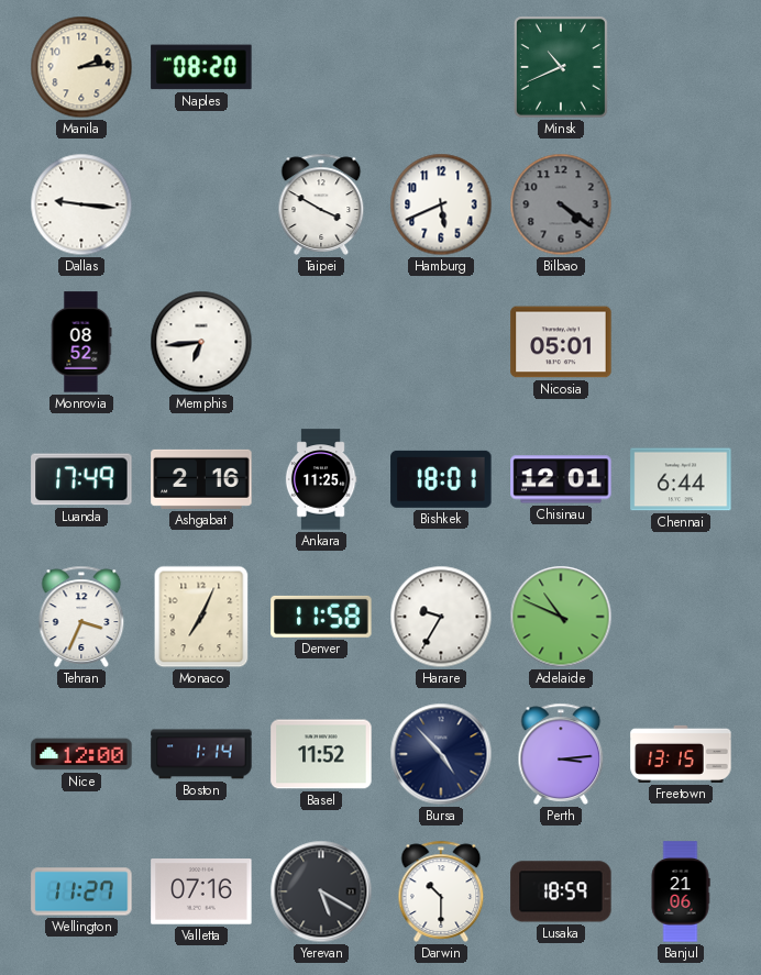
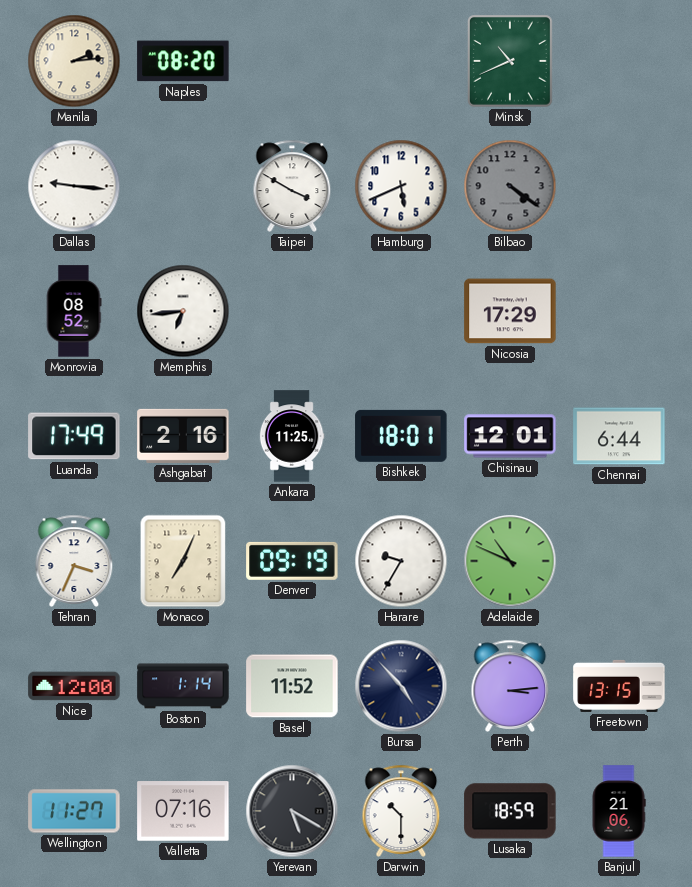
Nicosia: 05:01 -> 17:29 (510, 311)
Denver: 11:58 -> 09:19 (292, 561)
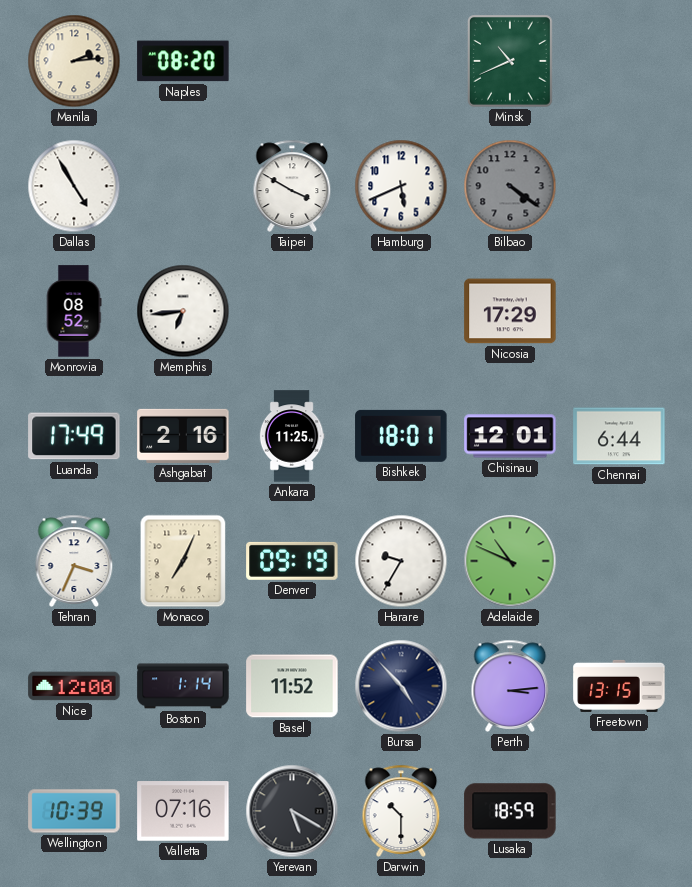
Dallas: 9:16 -> 4:55 (74, 186)
Wellington: 11:27 -> 10:39 (74, 811)
Banjul: 21:06 -> none (619, 811)
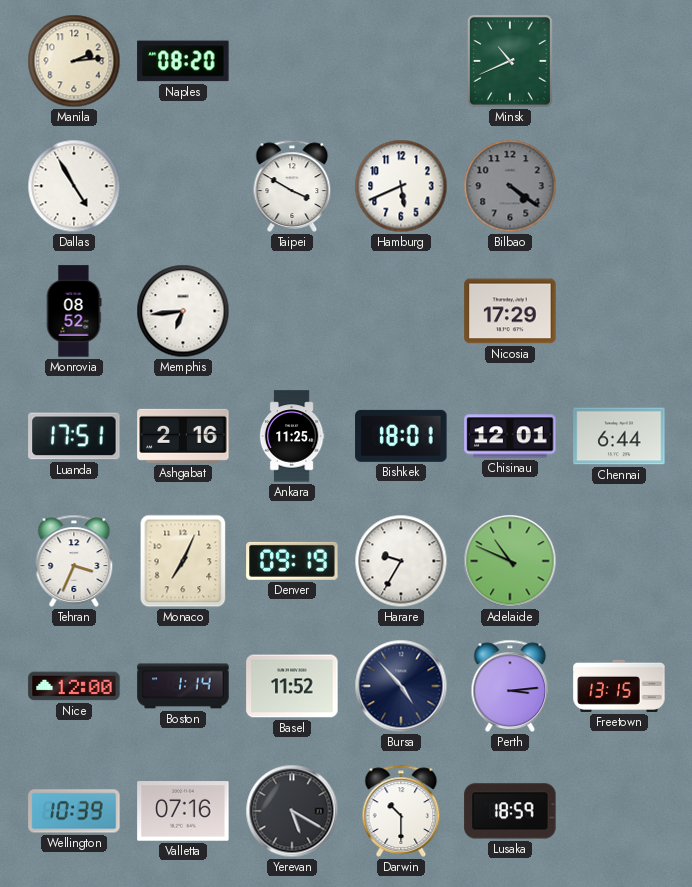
Luanda: 17:49 -> 17:51 (74, 436)
